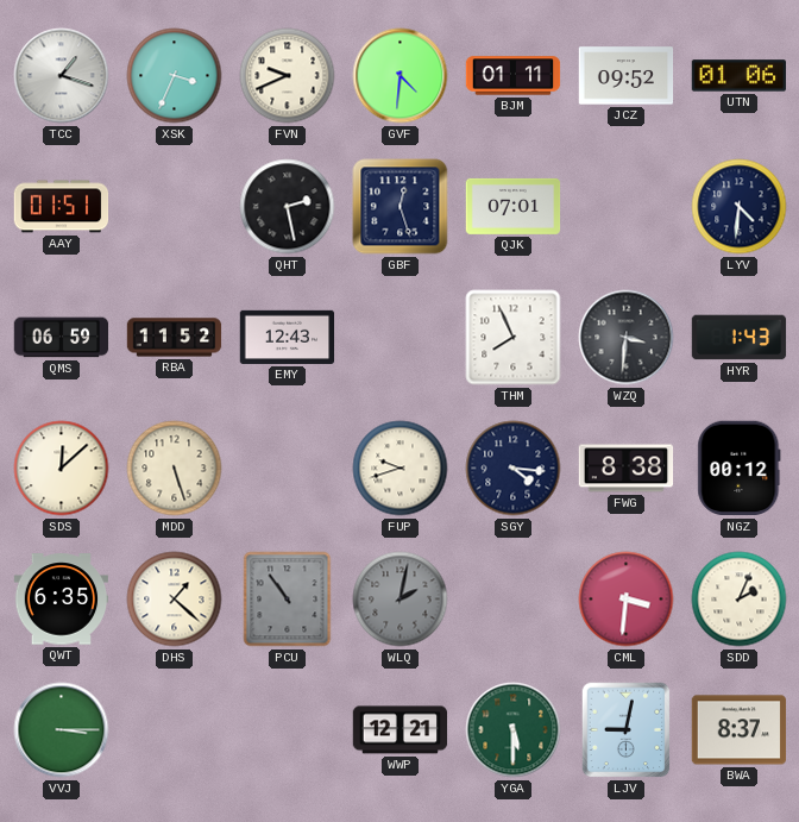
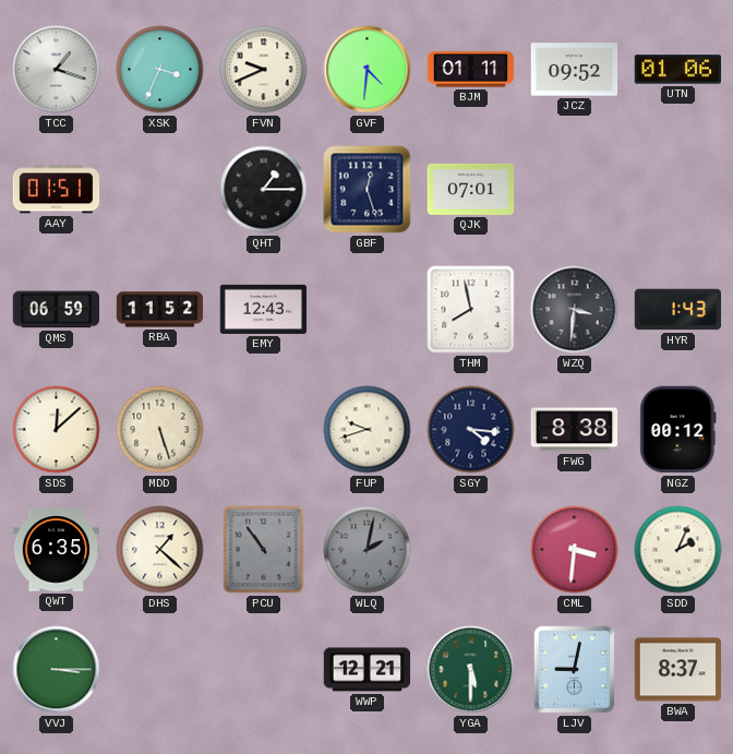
QHT: 2:28 -> 1:15 (264, 190)
LYV: 4:31 -> none (740, 207)
THM: 7:56 -> 7:58 (471, 310)
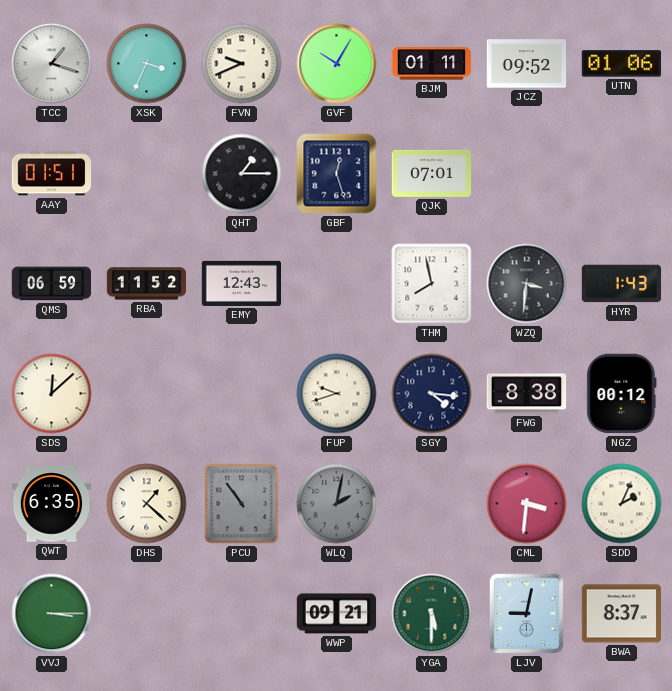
GVF: 4:31 -> 10:05 (337, 64)
MDD: 5:27 -> none (160, 430)
WWP: 12:21 -> 09:21 (337, 614)
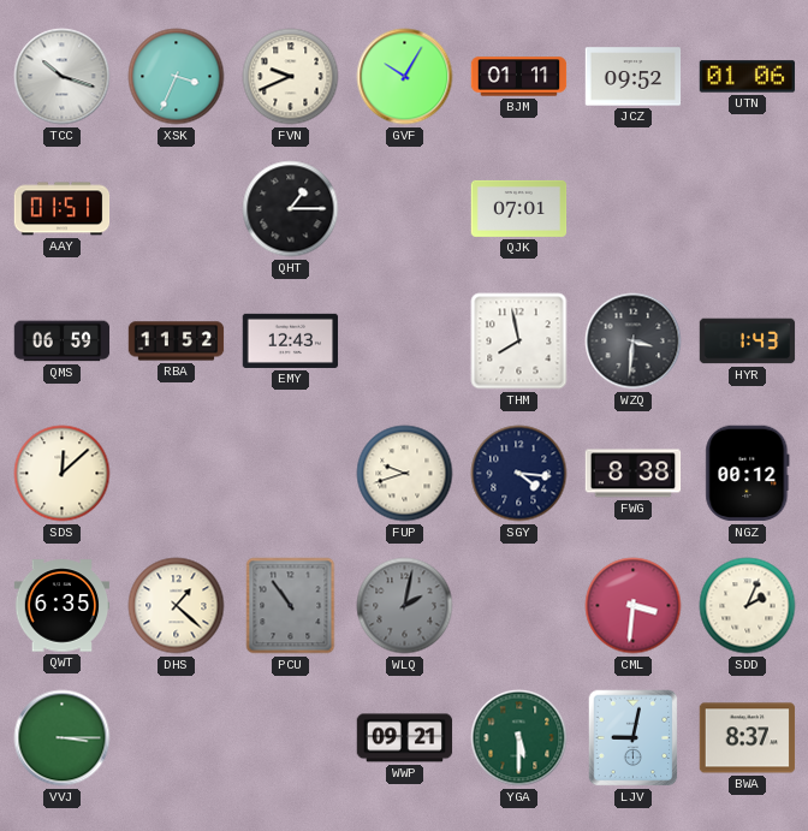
TCC: 1:18 -> 10:18 (63, 77)
GBF: 12:27 -> none (337, 174)
